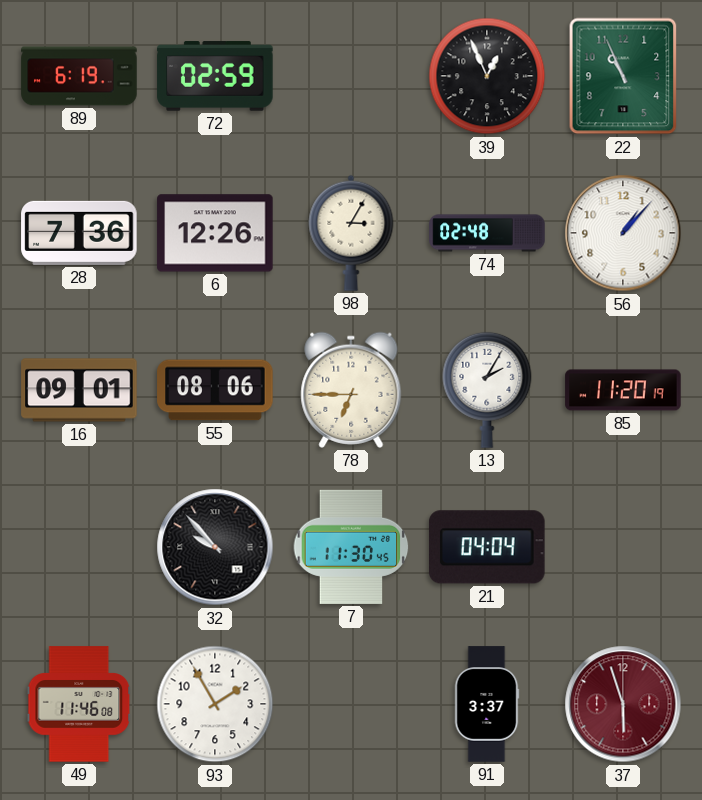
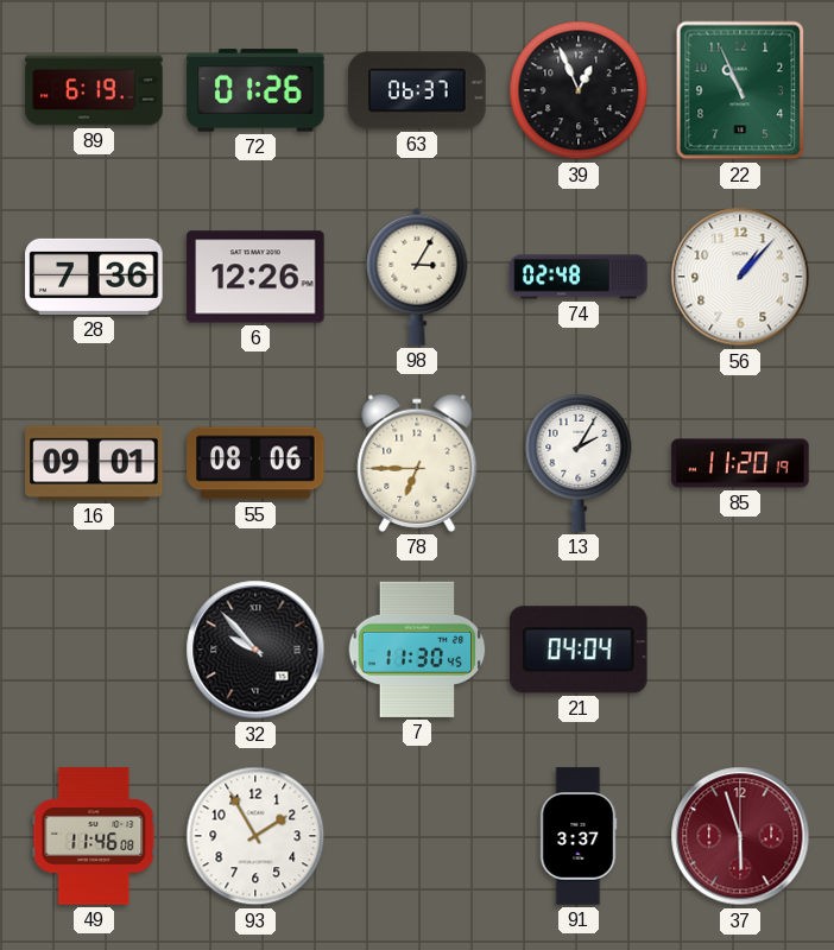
72: 02:59 -> 01:26 (255, 90)
63: none -> 06:37 (417, 90)
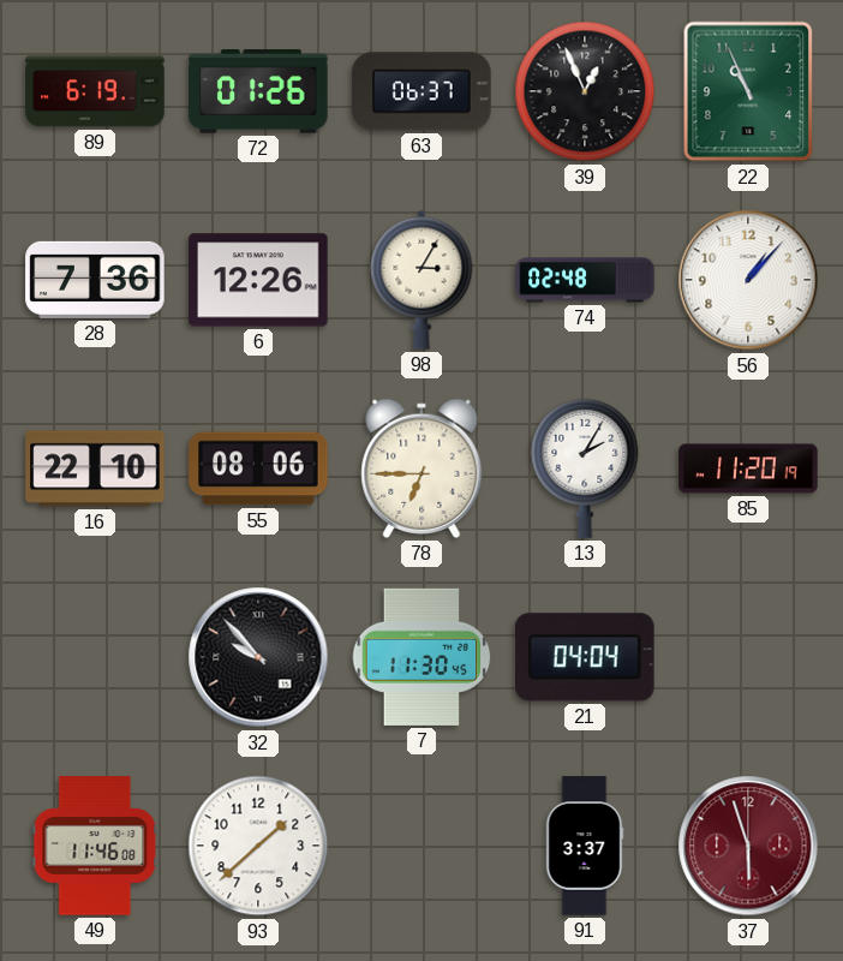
16: 09:01 -> 22:10 (95, 468)
93: 1:55 -> 1:38 (258, 846)
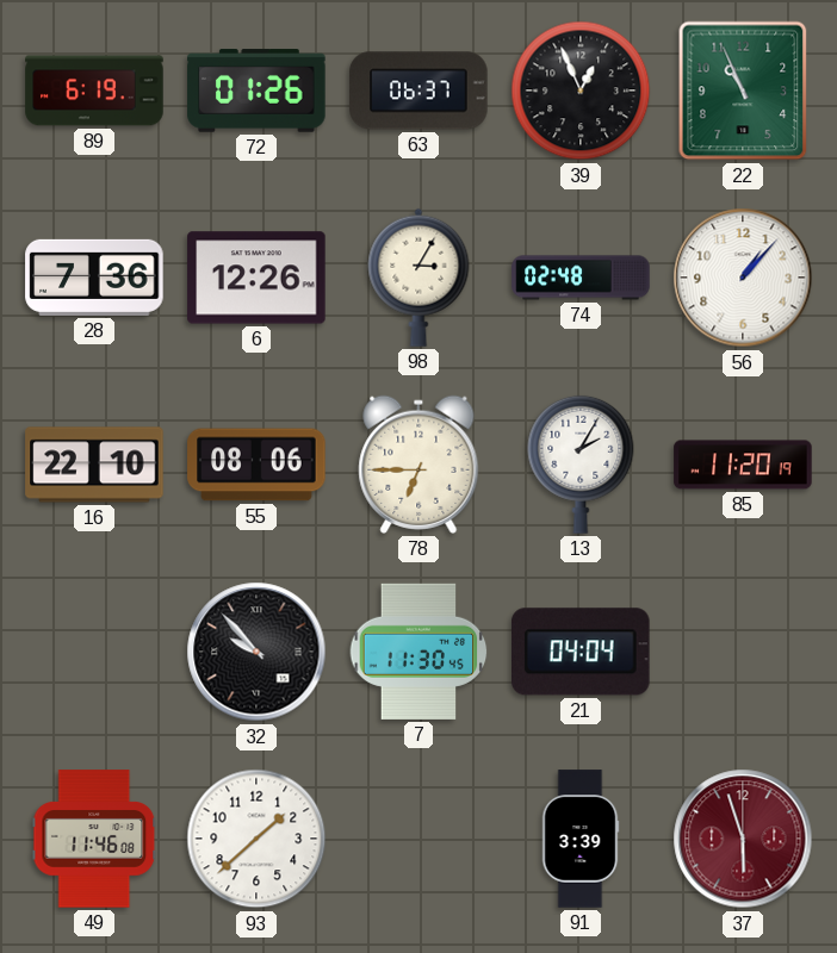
91: 3:37 -> 3:39 (581, 839)
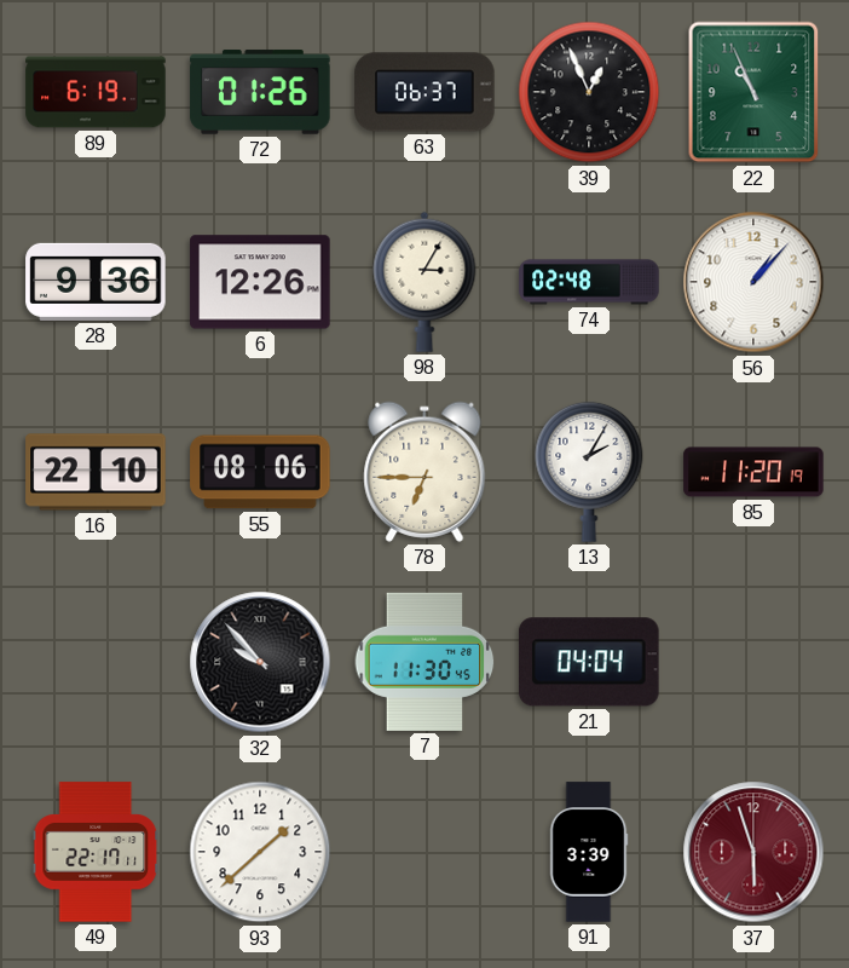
28: 7:36 -> 9:36 (96, 282)
49: 11:46 -> 22:17 (96, 852)
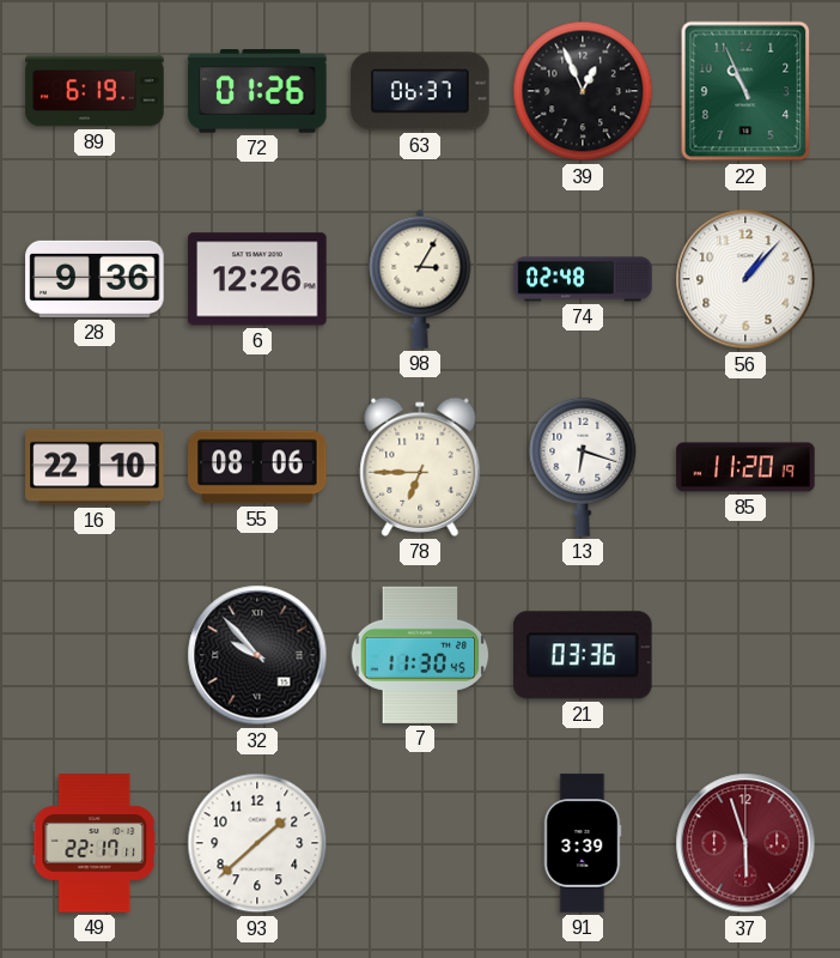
13: 2:05 -> 6:18 (583, 467)
21: 04:04 -> 03:36 (584, 655)
